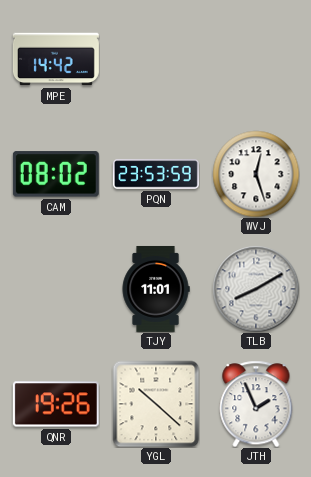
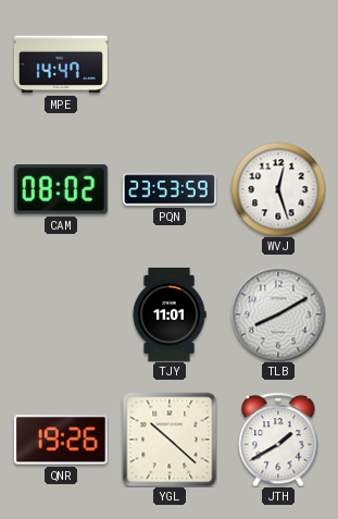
MPE: 14:42 -> 14:47 (61, 64)
JTH: 1:56 -> 1:40 (278, 440)
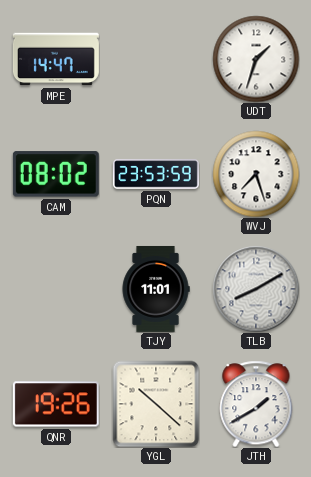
UDT: none -> 1:33 (256, 59)
WVJ: 12:27 -> 7:27 (256, 174)
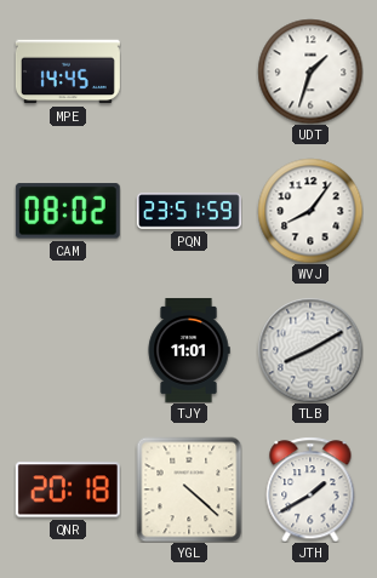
MPE: 14:47 -> 14:45 (68, 71)
PQN: 23:53 -> 23:51 (189, 211)
WVJ: 7:27 -> 8:06 (310, 211)
QNR: 19:26 -> 20:18 (68, 490)
YGL: 10:22 -> 4:22 (189, 490)
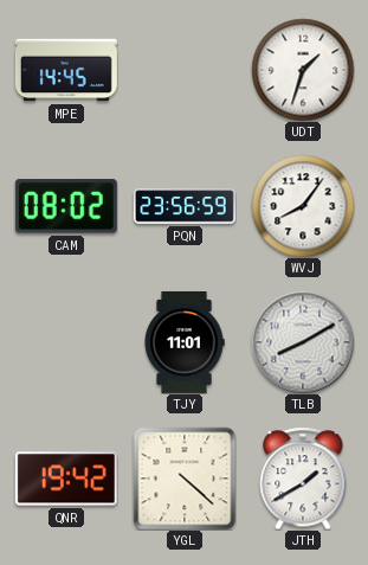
PQN: 23:51 -> 23:56 (185, 206)
QNR: 20:18 -> 19:42 (66, 479)
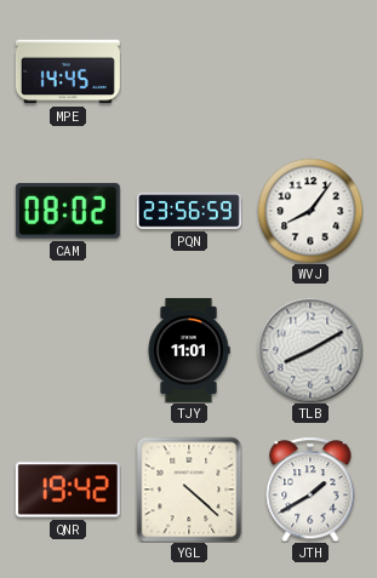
UDT: 1:33 -> none (303, 70)
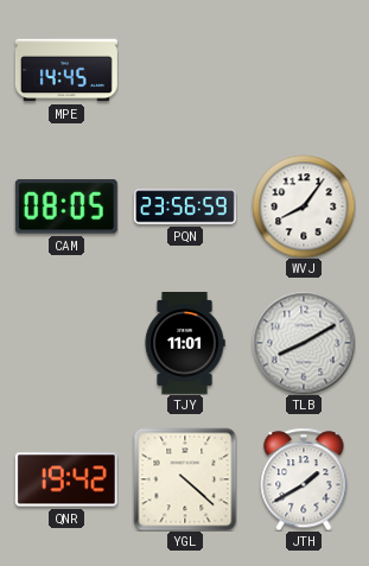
CAM: 08:02 -> 08:05 (66, 206)
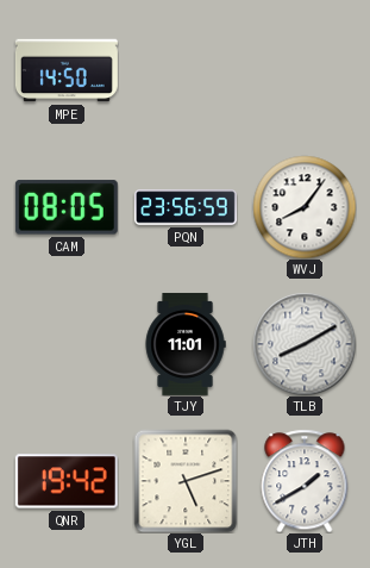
MPE: 14:45 -> 14:50 (67, 70)
YGL: 4:22 -> 5:12 (186, 481)
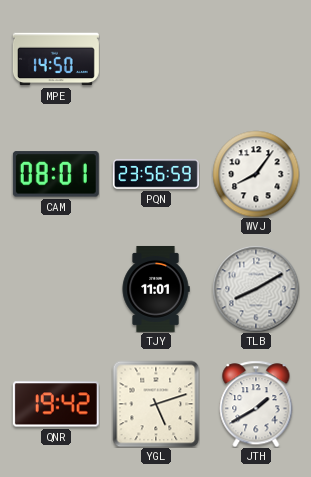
CAM: 08:05 -> 08:01 (56, 174)
